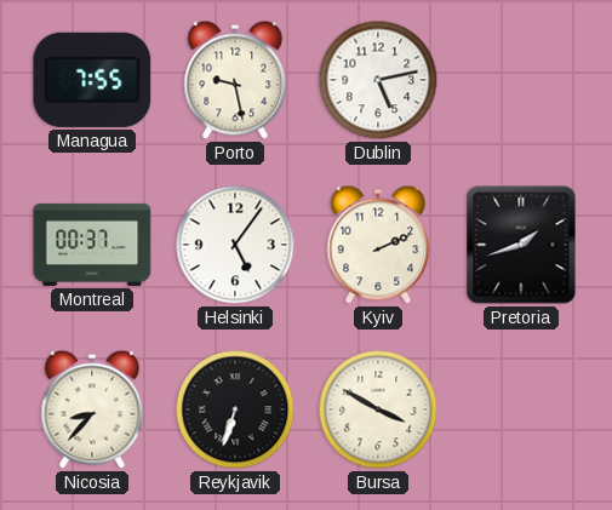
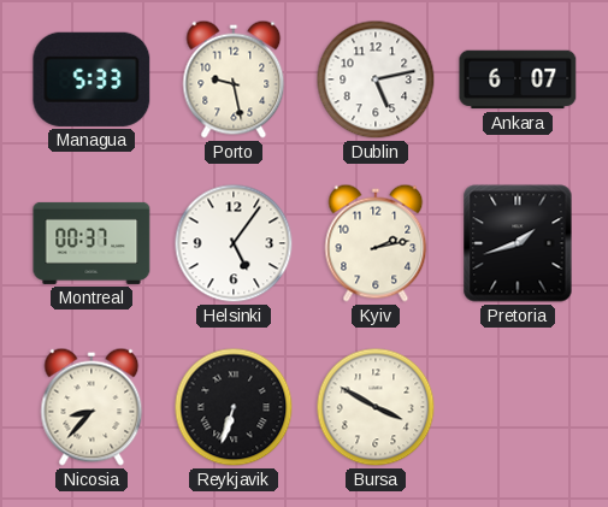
Managua: 7:55 -> 5:33 (92, 79)
Ankara: none -> 6:07 (518, 79)
Kyiv: 2:11 -> 2:13 (376, 243)
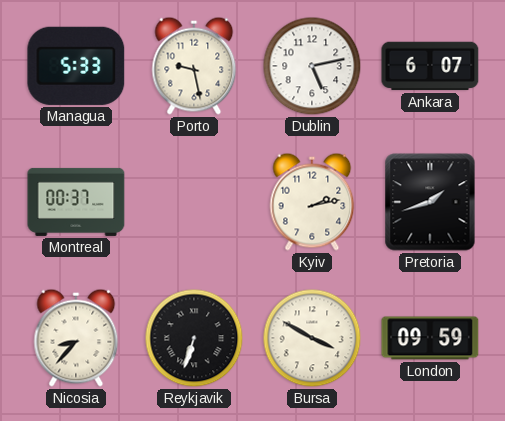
Helsinki: 5:06 -> none (234, 243)
London: none -> 09:59 (430, 338)
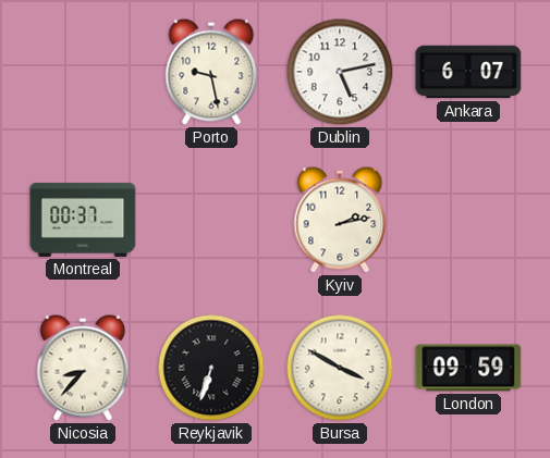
Managua: 5:33 -> none (76, 66)
Pretoria: 1:42 -> none (430, 202)
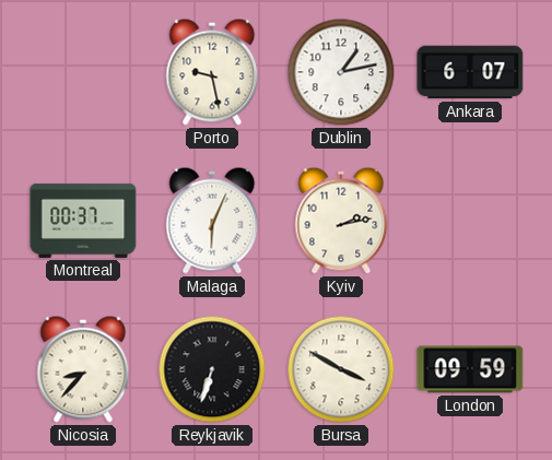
Dublin: 5:13 -> 1:13 (341, 72)
Malaga: none -> 6:04 (212, 221)
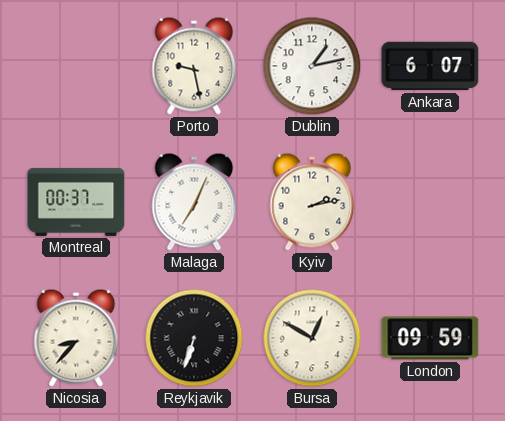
Malaga: 6:04 -> 7:04 (194, 202)
Bursa: 3:50 -> 12:50 (312, 338)
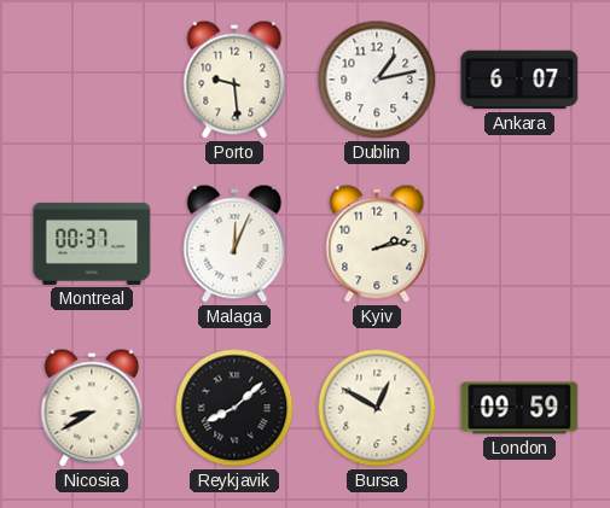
Porto: 9:28 -> 9:29 (234, 80)
Malaga: 7:04 -> 12:04 (234, 244)
Nicosia: 8:37 -> 8:40 (92, 408)
Reykjavik: 6:33 -> 8:08 (234, 408)
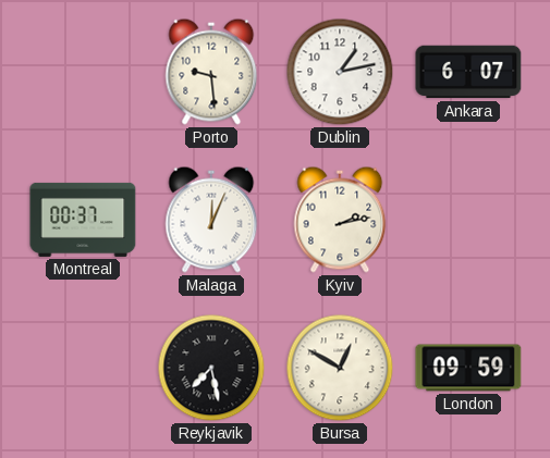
Nicosia: 8:40 -> none (92, 408)
Reykjavik: 8:08 -> 7:28 (211, 368)
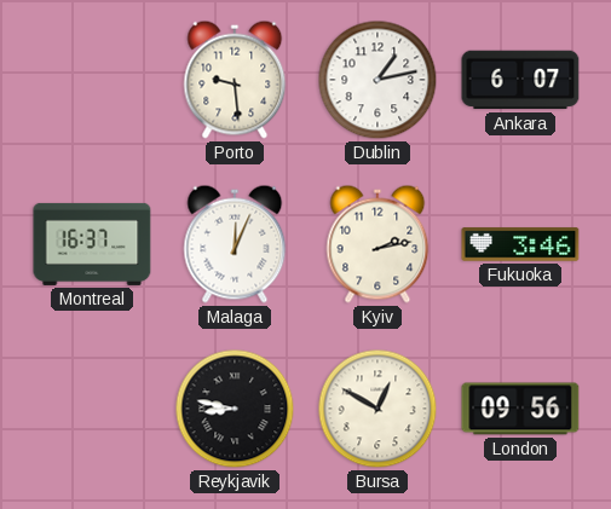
Montreal: 00:37 -> 16:37 (92, 244)
Fukuoka: none -> 3:46 (520, 244)
Reykjavik: 7:28 -> 8:47 (235, 409)
London: 09:59 -> 09:56 (520, 409)
